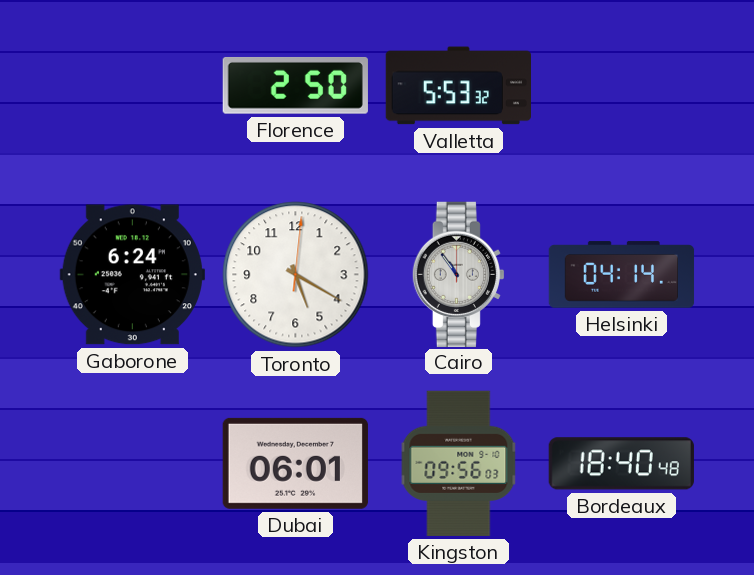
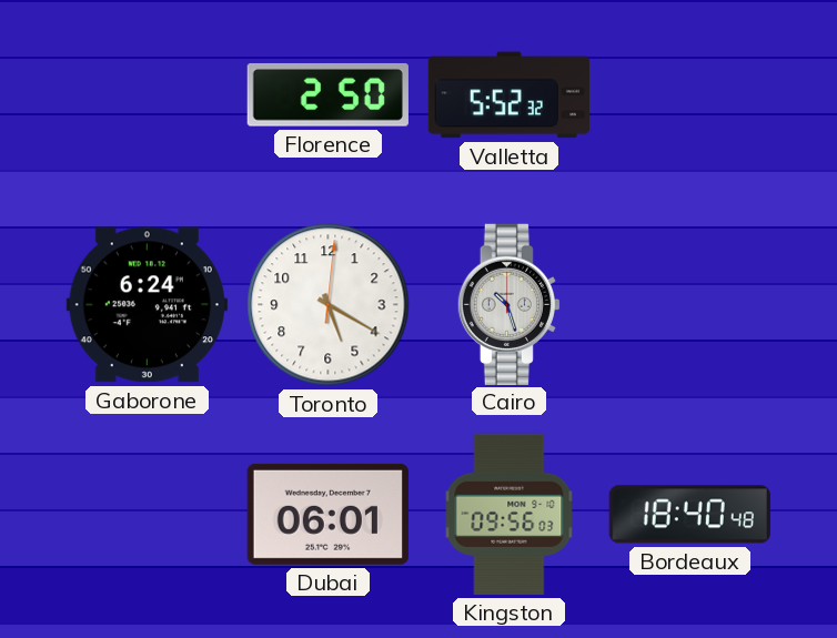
Valletta: 5:53 -> 5:52 (508, 95)
Cairo: 10:54 -> 10:27 (508, 304)
Helsinki: 04:14 -> none (622, 275)
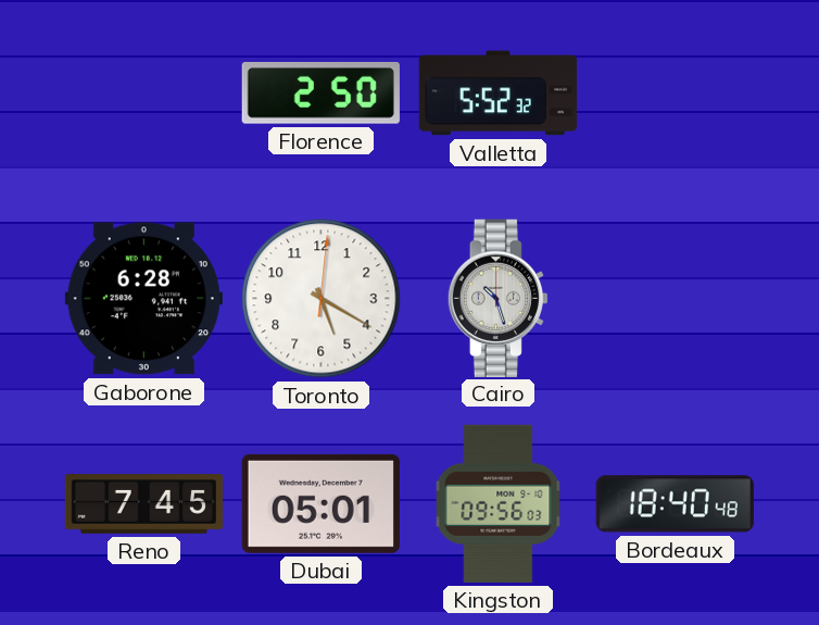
Gaborone: 6:24 -> 6:28 (143, 299)
Reno: none -> 7:45 (143, 504)
Dubai: 06:01 -> 05:01 (320, 503)
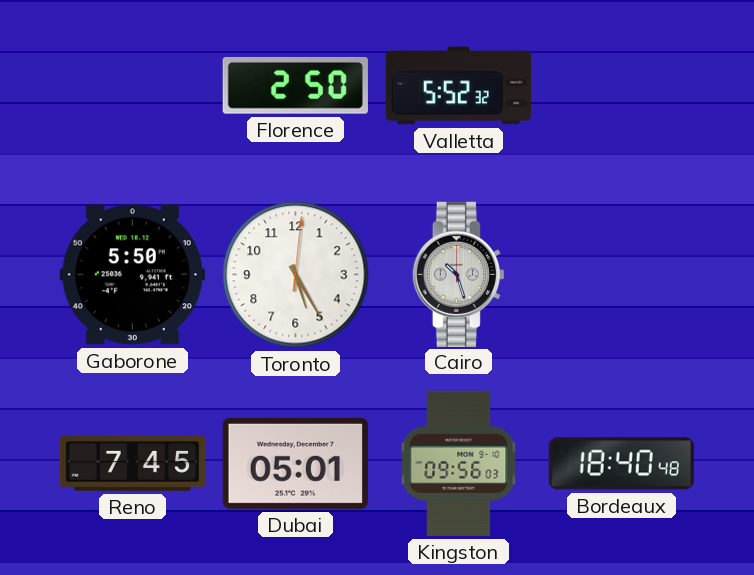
Gaborone: 6:28 -> 5:50 (132, 275)
Toronto: 5:20 -> 5:25 (296, 275)
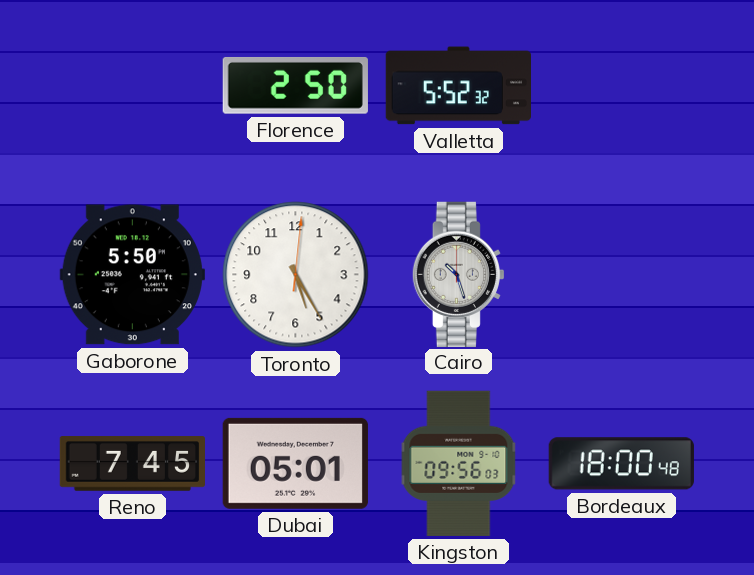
Bordeaux: 18:40 -> 18:00 (621, 464)
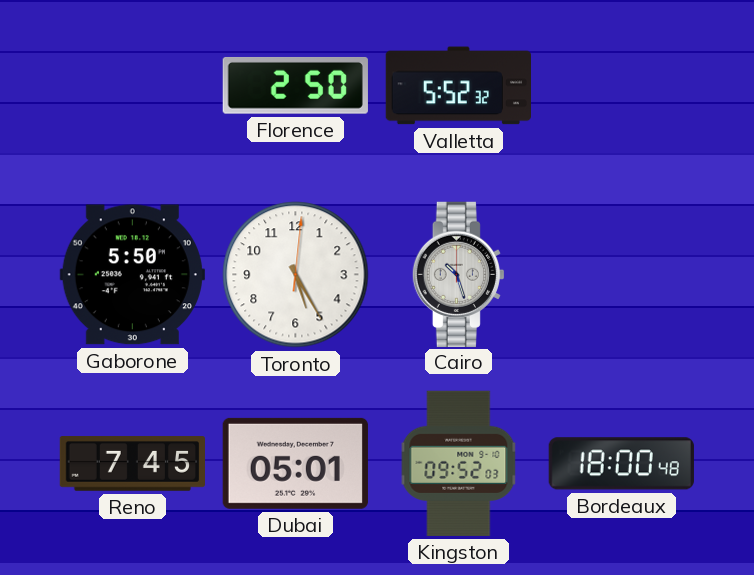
Kingston: 09:56 -> 09:52 (459, 463)
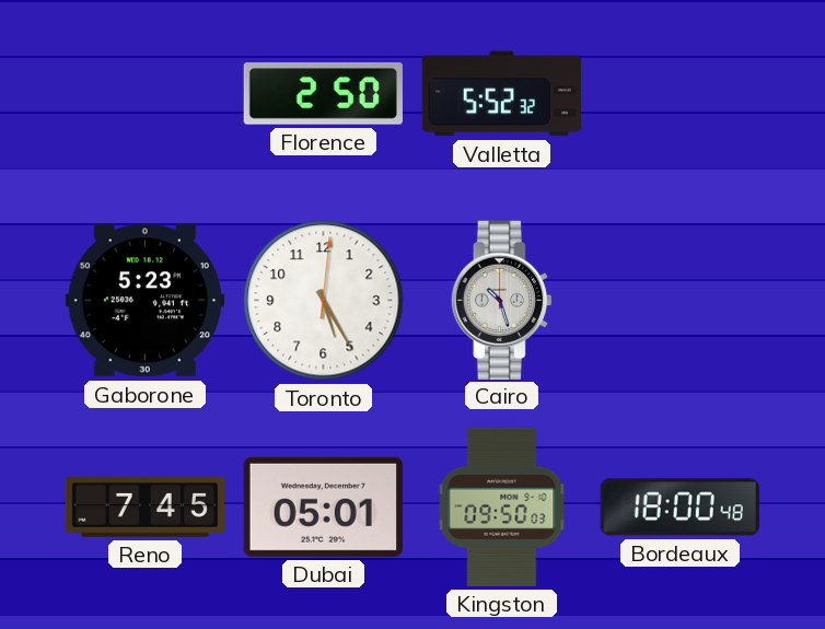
Gaborone: 5:50 -> 5:23 (144, 301)
Kingston: 09:52 -> 09:50 (502, 506)
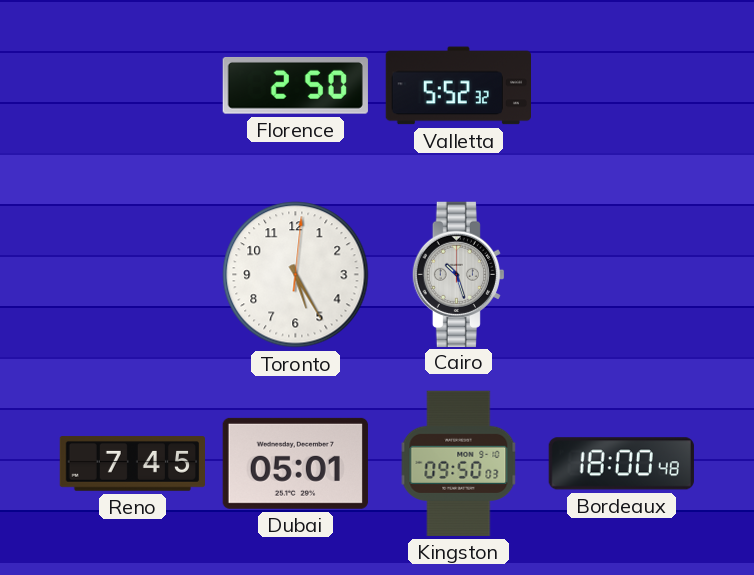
Gaborone: 5:23 -> none (144, 301)
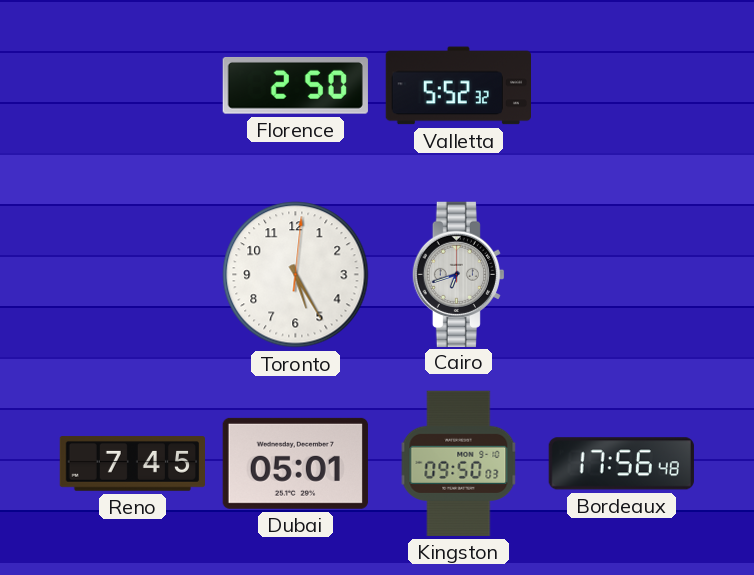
Cairo: 10:27 -> 6:42 (458, 274)
Bordeaux: 18:00 -> 17:56 (621, 464)
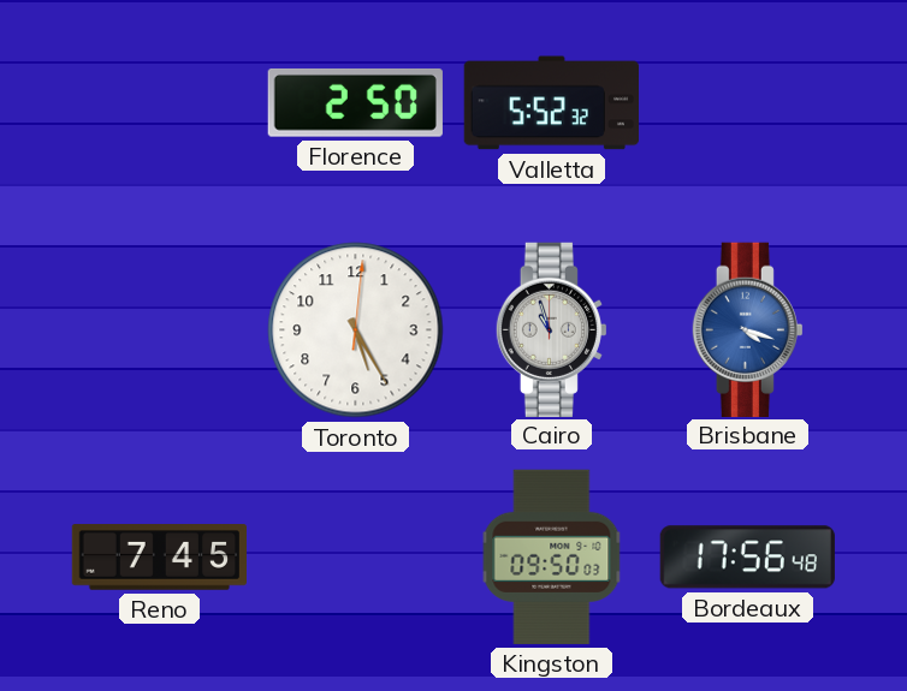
Cairo: 6:42 -> 10:57 (551, 329)
Brisbane: none -> 4:18 (747, 329)
Dubai: 05:01 -> none (295, 463)
